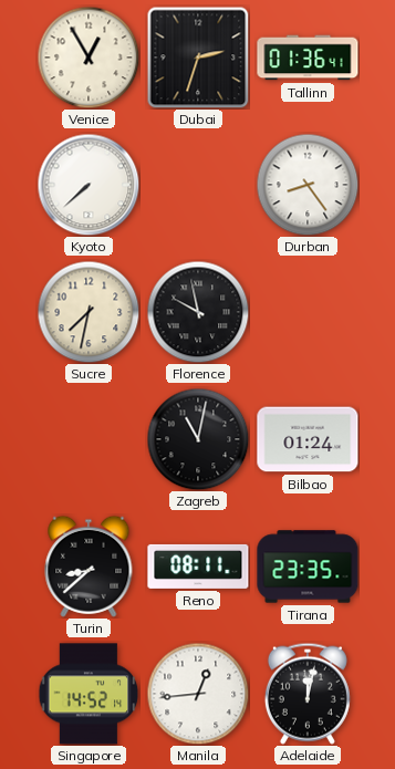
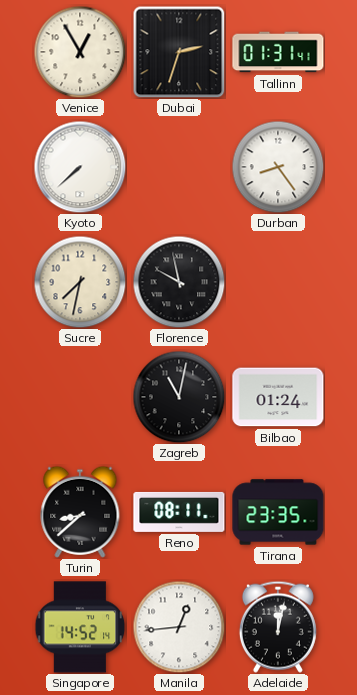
Tallinn: 01:36 -> 01:31 (278, 52)
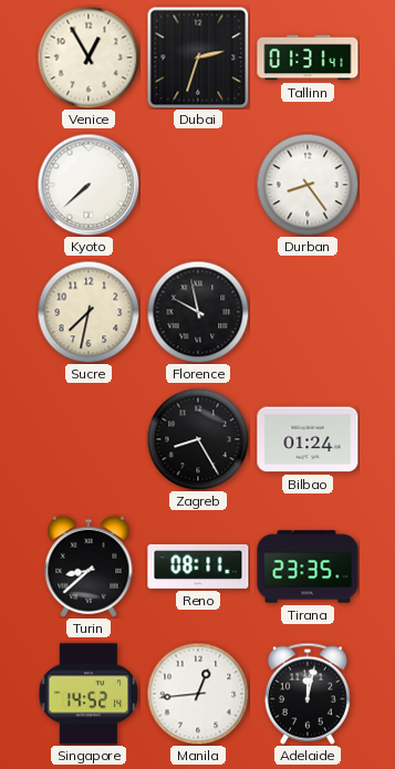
Zagreb: 11:02 -> 8:25 (198, 439)
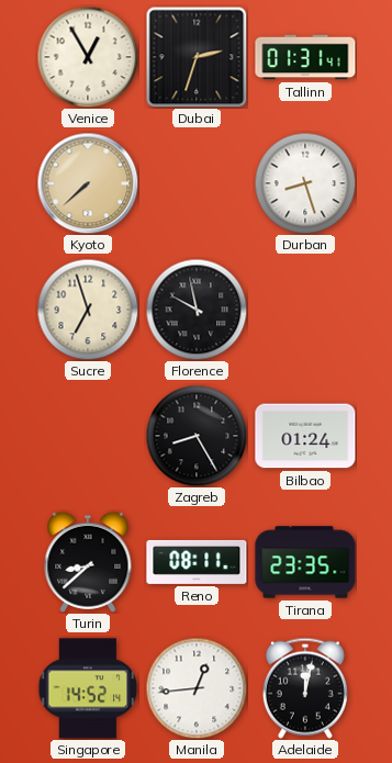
Kyoto dial: white -> champagne (88, 183)
Durban: 8:24 -> 8:27 (305, 183)
Sucre: 7:32 -> 6:57 (88, 310)
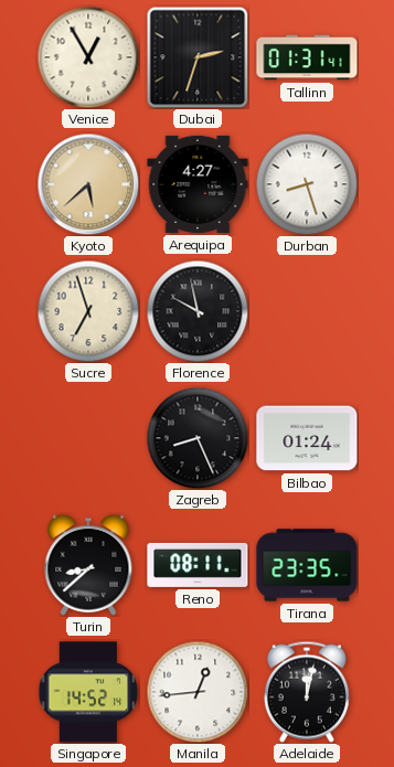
Kyoto: 7:38 -> 5:38 (88, 184)
Arequipa: none -> 4:27 (198, 184)
Zagreb: 8:25 -> 8:26 (198, 438)
